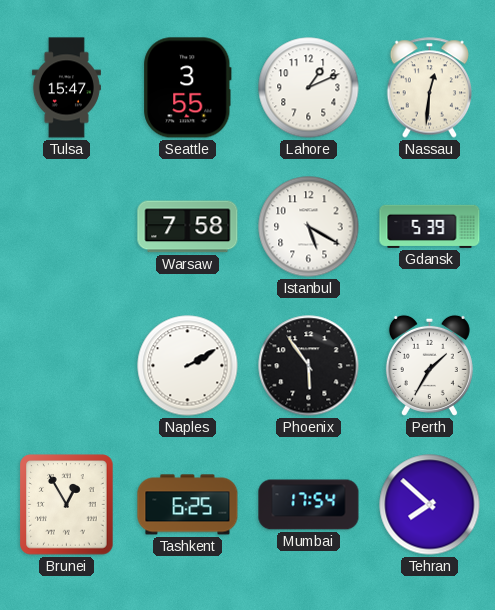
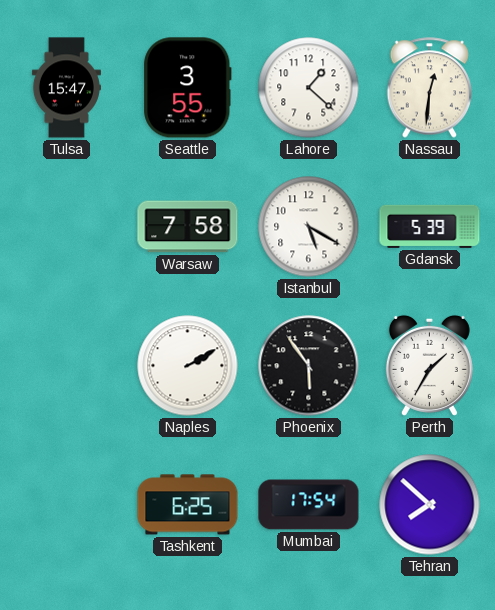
Lahore: 1:11 -> 1:22 (309, 88)
Brunei: 12:55 -> none (67, 505)
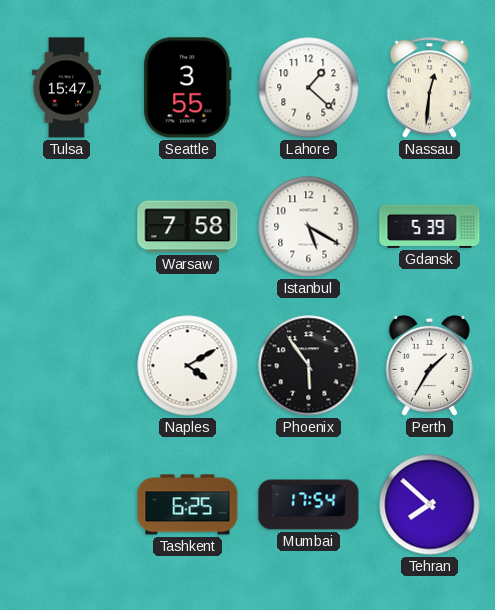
Naples: 2:10 -> 4:10 (188, 366)
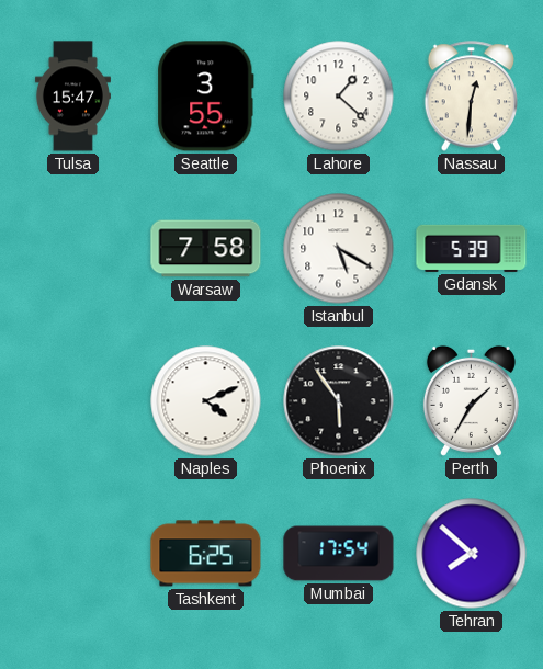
Naples: 4:10 -> 4:11 (206, 401)
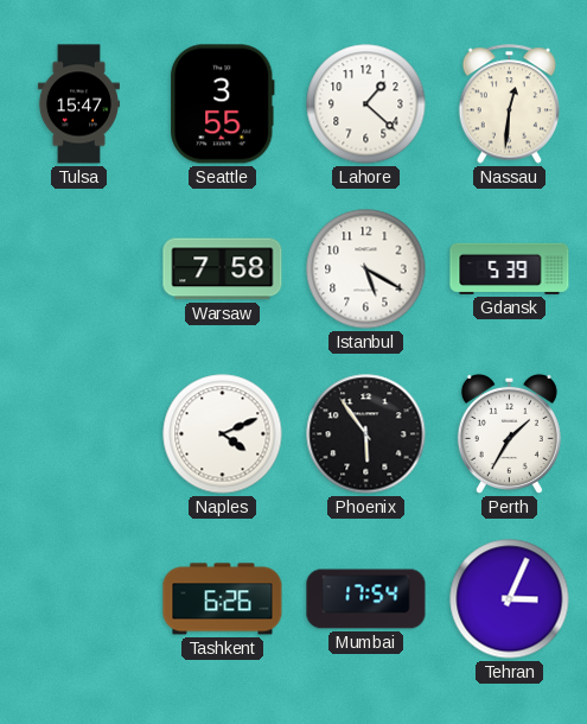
Tashkent: 6:25 -> 6:26 (223, 599)
Tehran: 7:52 -> 3:04 (510, 599)
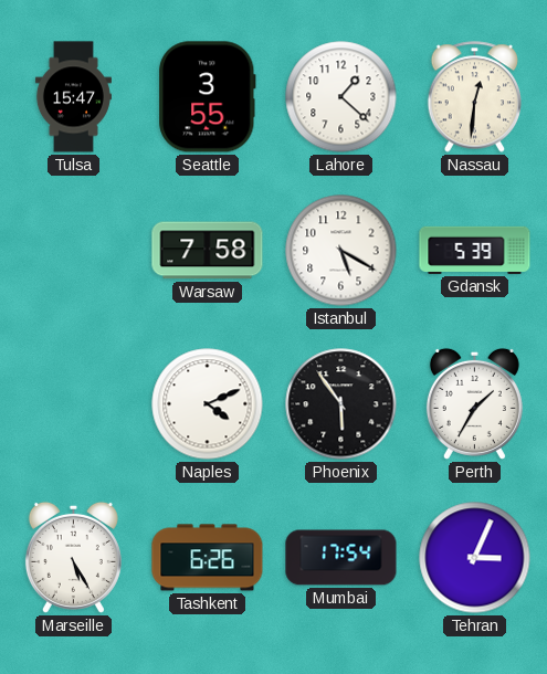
Marseille: none -> 5:25 (73, 557)
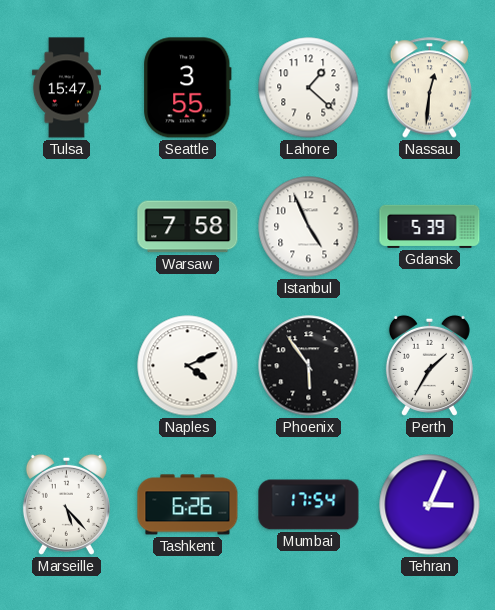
Istanbul: 5:20 -> 4:56 (309, 227)
Marseille: 5:25 -> 5:23 (66, 504)
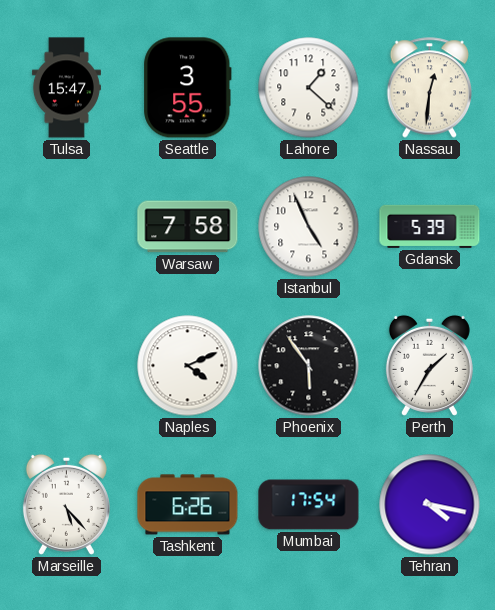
Tehran: 3:04 -> 4:17 (430, 505)
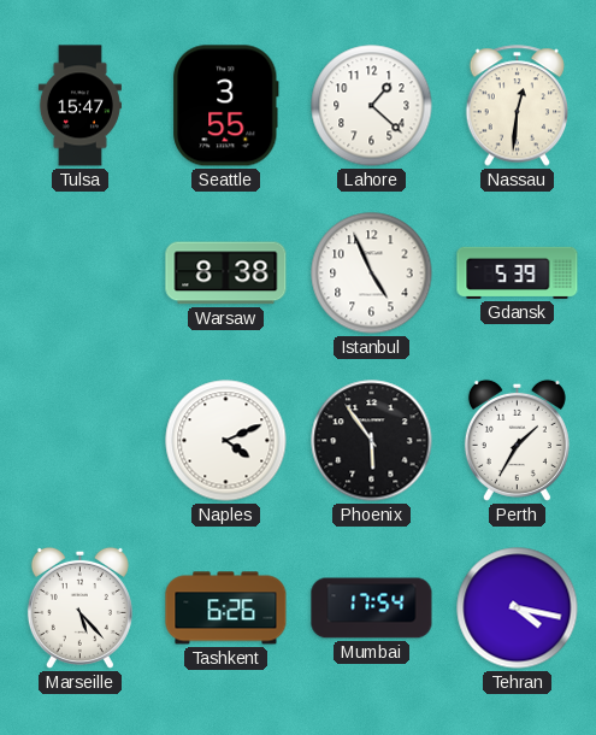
Warsaw: 7:58 -> 8:38 (226, 274)
